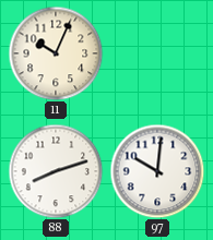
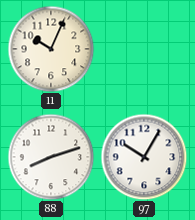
97: 10:01 -> 10:05 (144, 157)
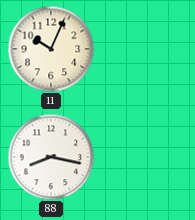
88: 8:12 -> 8:17 (51, 157)
97: 10:05 -> none (144, 157)
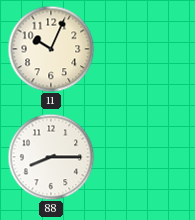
88: 8:17 -> 8:15 (51, 157)
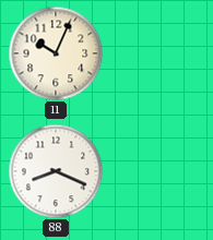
88: 8:15 -> 8:19 (56, 171)
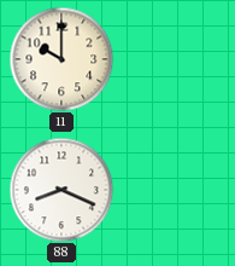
11: 10:04 -> 10:00 (61, 59)
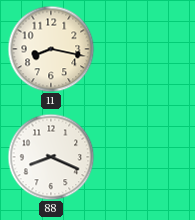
11: 10:00 -> 8:17 (51, 49)
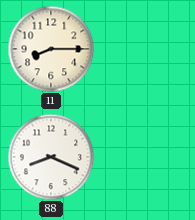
11: 8:17 -> 8:15 (51, 49)
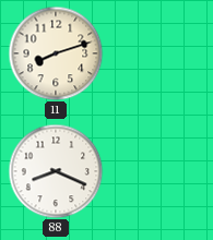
11: 8:15 -> 8:12 (56, 53)
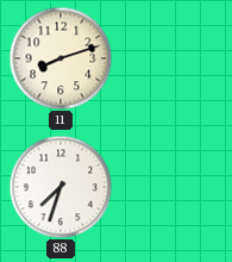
88: 8:19 -> 7:33 (61, 187)
